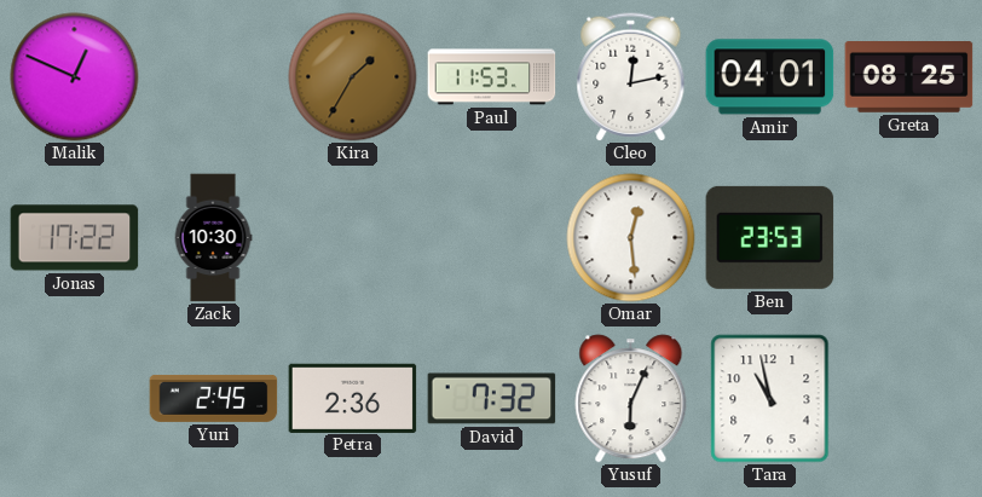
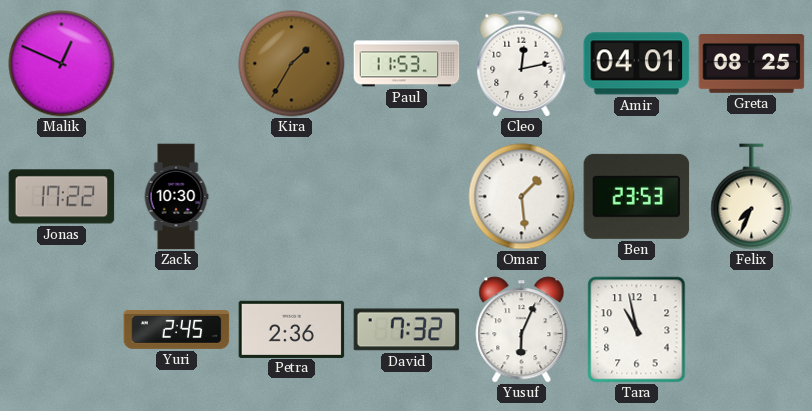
Omar: 12:29 -> 1:29 (522, 197)
Felix: none -> 7:34 (752, 197)
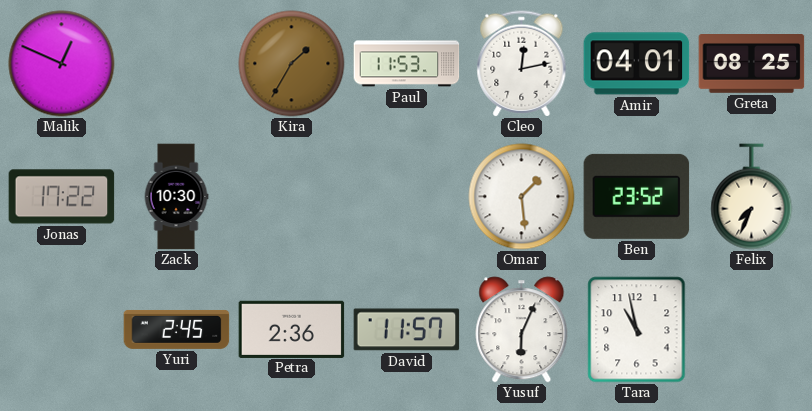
Ben: 23:53 -> 23:52 (637, 196)
David: 7:32 -> 11:57 (407, 330)
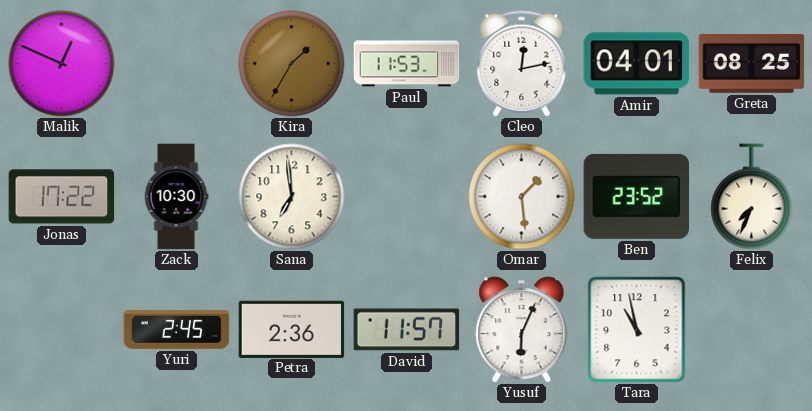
Sana: none -> 6:59 (292, 197)
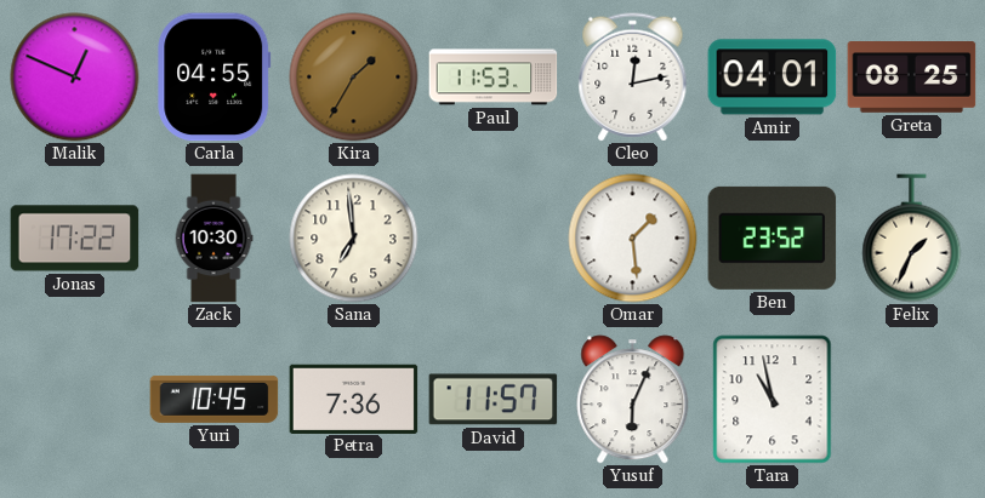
Carla: none -> 04:55 (215, 78)
Felix: 7:34 -> 1:34 (912, 239)
Yuri: 2:45 -> 10:45 (215, 399)
Petra: 2:36 -> 7:36 (354, 399)
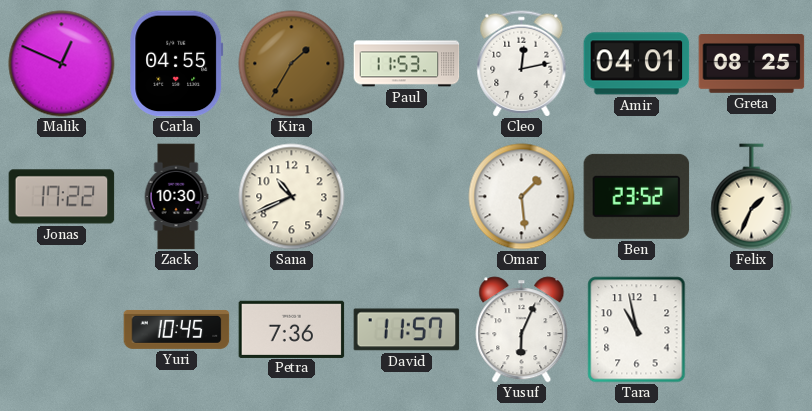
Sana: 6:59 -> 10:41 (292, 197)
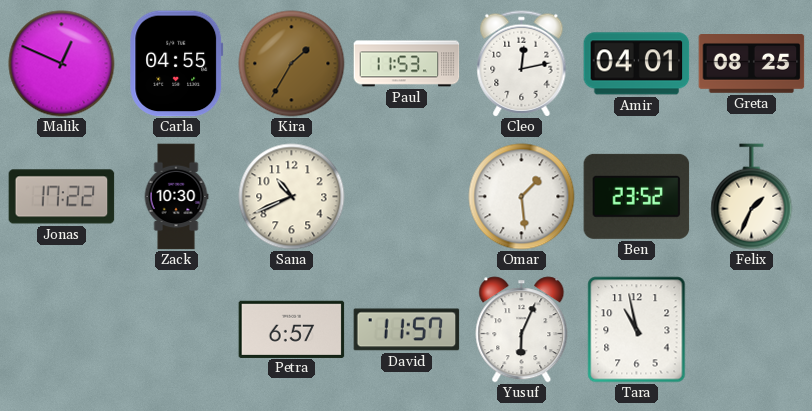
Yuri: 10:45 -> none (177, 329)
Petra: 7:36 -> 6:57 (292, 329)
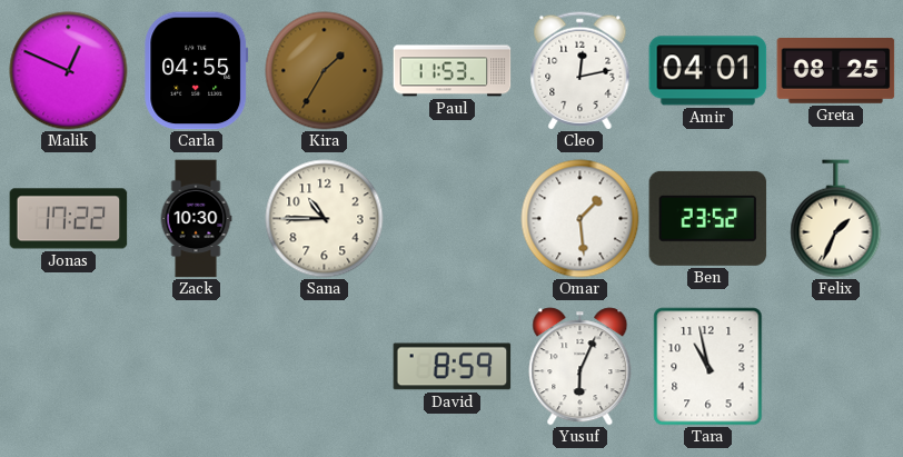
Sana: 10:41 -> 10:45 (325, 219)
Petra: 6:57 -> none (292, 329)
David: 11:57 -> 8:59 (453, 367)
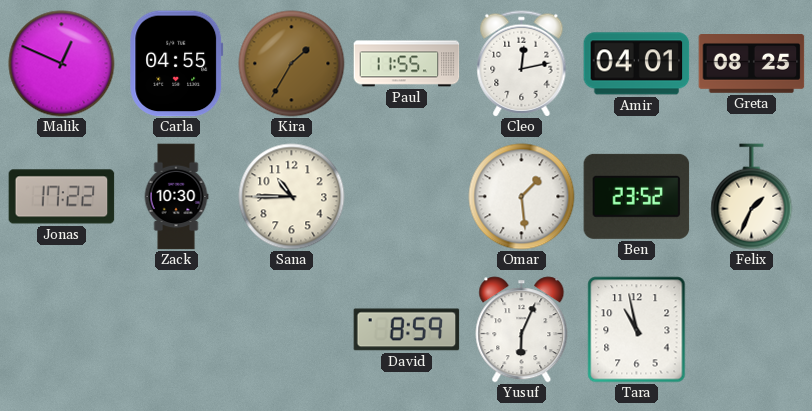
Paul: 11:53 -> 11:55 (407, 64)
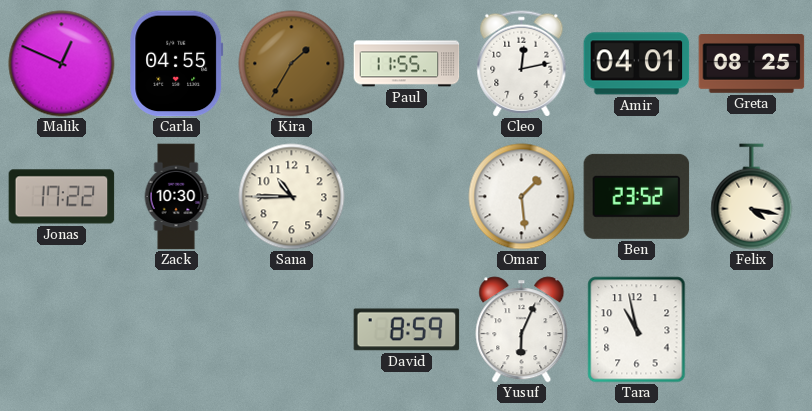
Felix: 1:34 -> 4:17 (752, 197)
